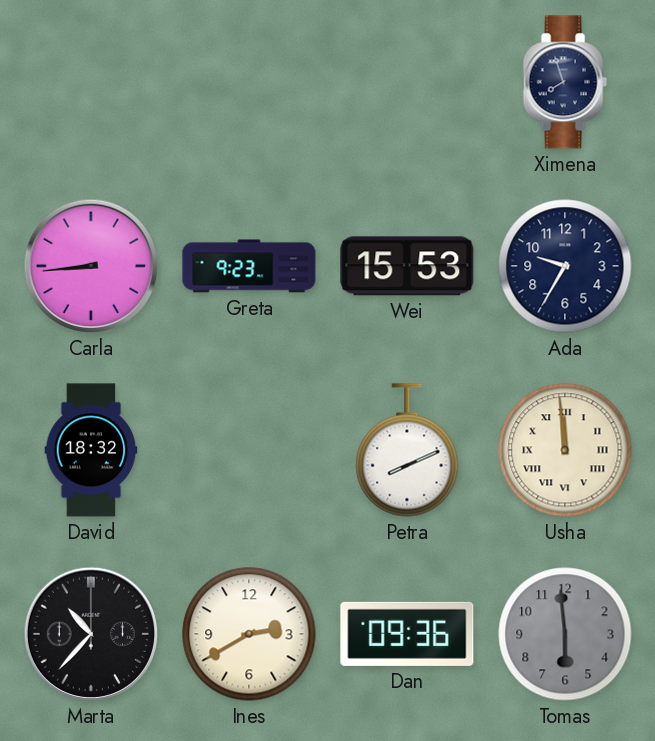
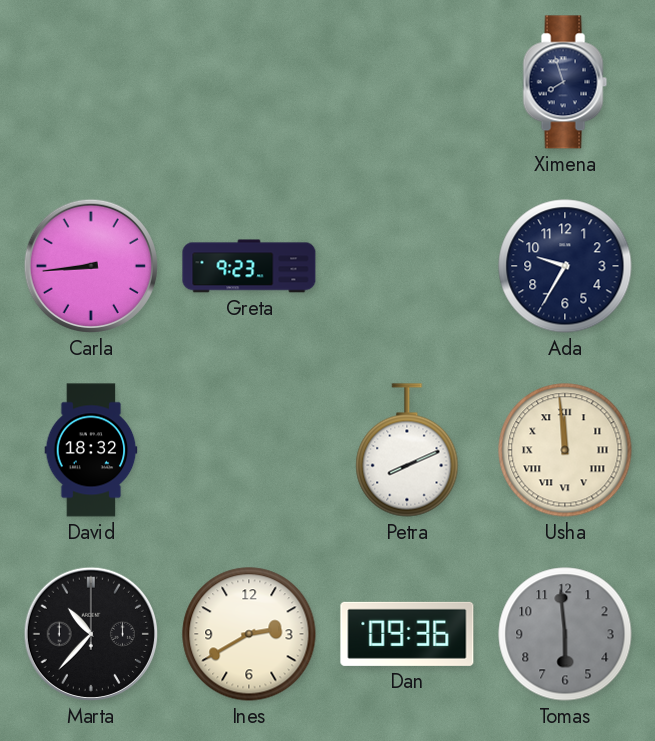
Wei: 15:53 -> none (407, 266)
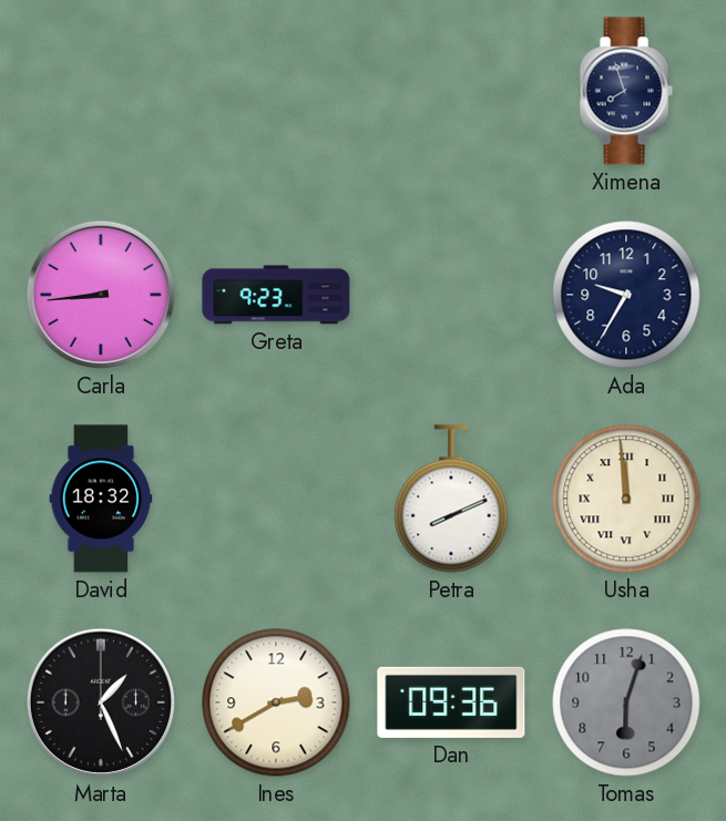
Marta: 10:37 -> 1:26 (101, 702)
Tomas: 5:59 -> 6:03 (626, 702)
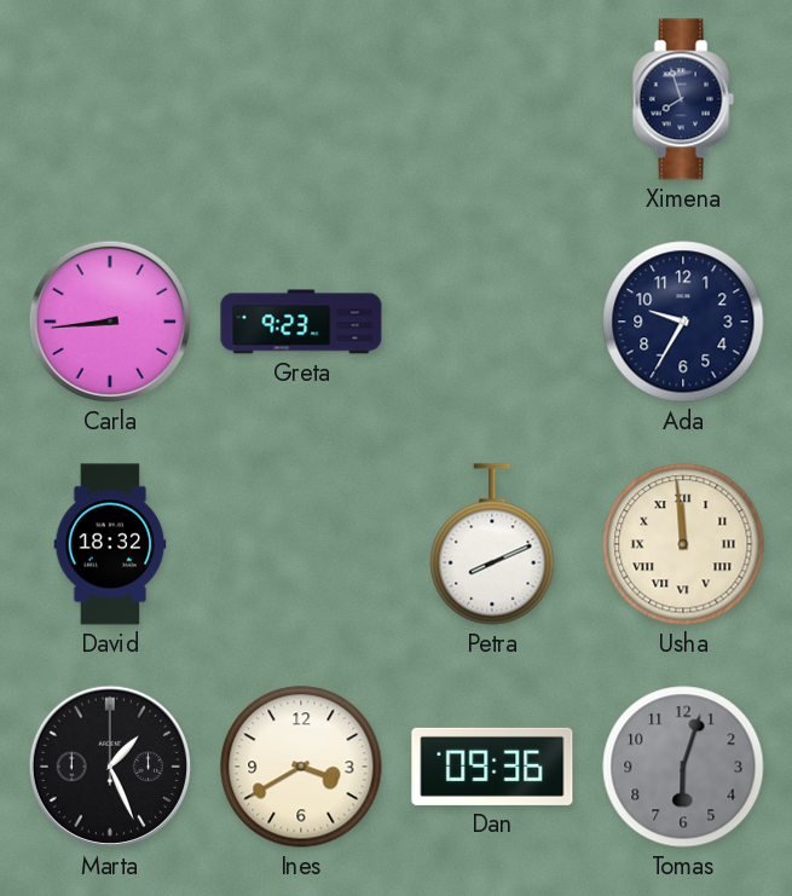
Ines: 2:40 -> 3:40 (301, 767)
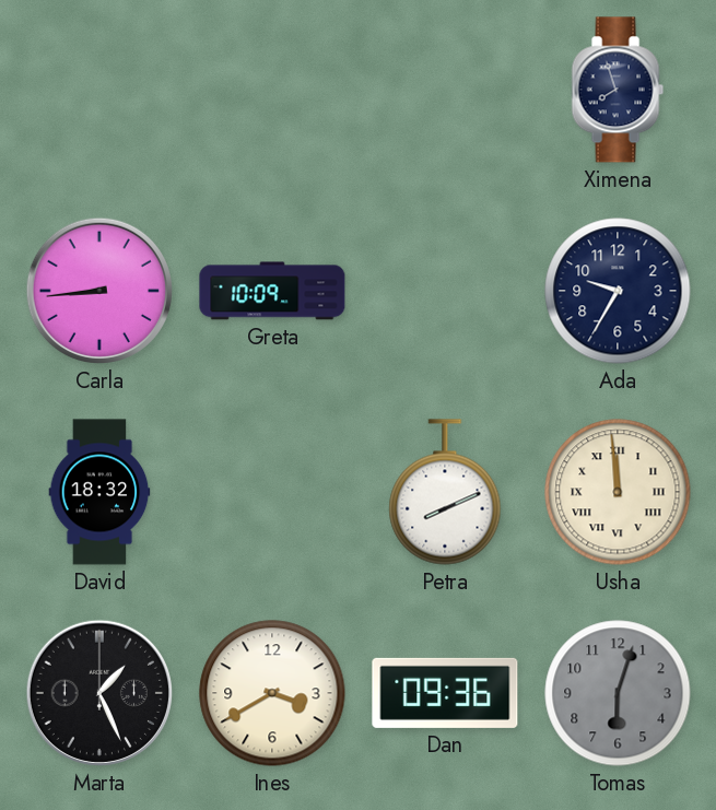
Greta: 9:23 -> 10:09 (272, 291)
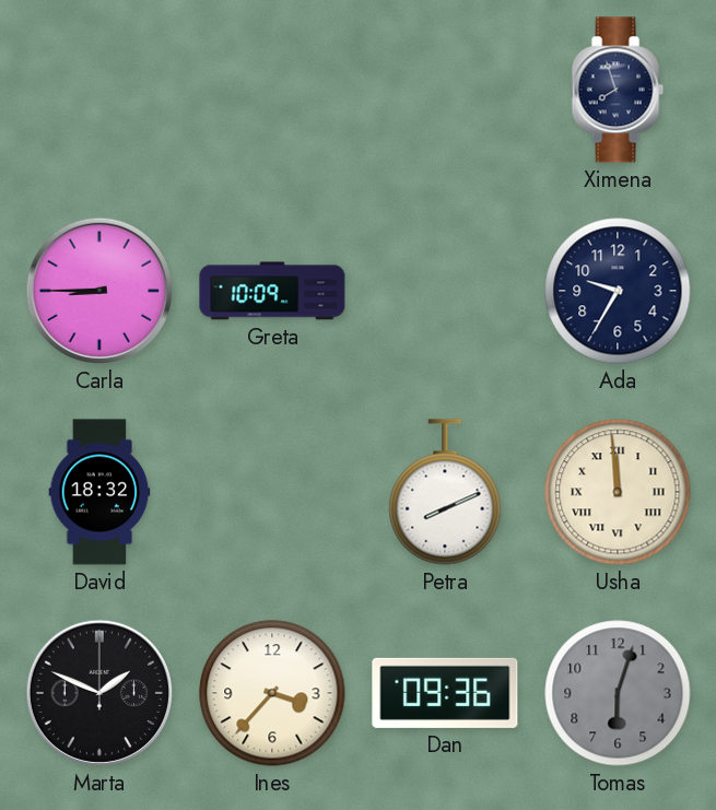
Carla: 8:44 -> 8:45 (99, 291)
Marta: 1:26 -> 1:49 (99, 693)
Ines: 3:40 -> 3:37 (272, 693)
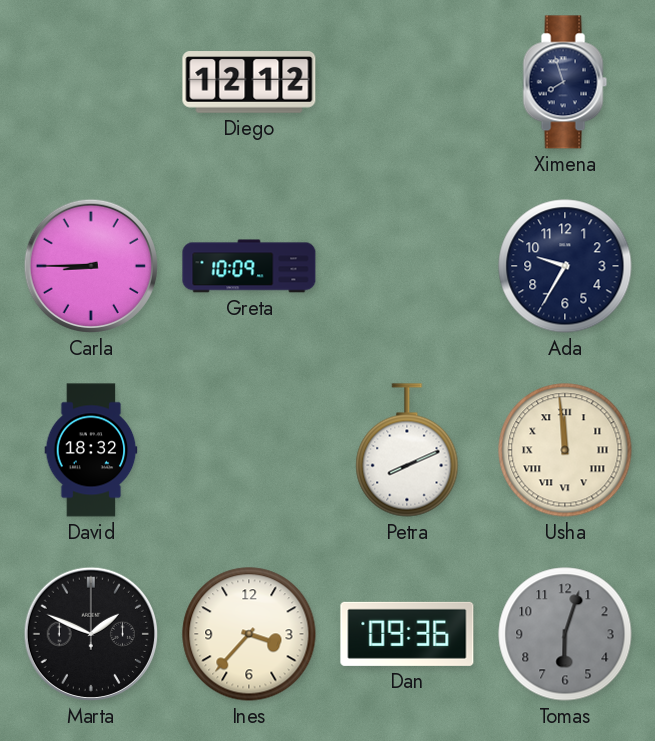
Diego: none -> 12:12 (249, 82)
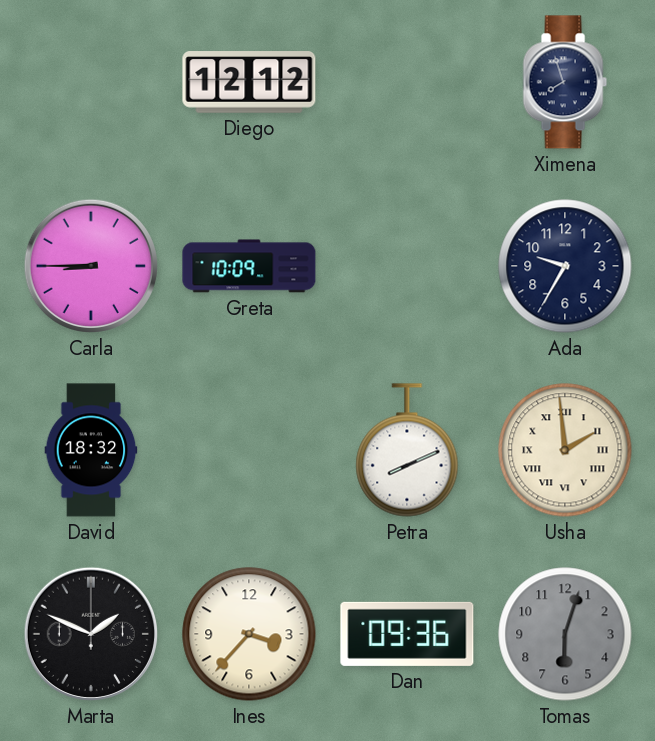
Usha: 11:59 -> 1:59 (565, 450)
